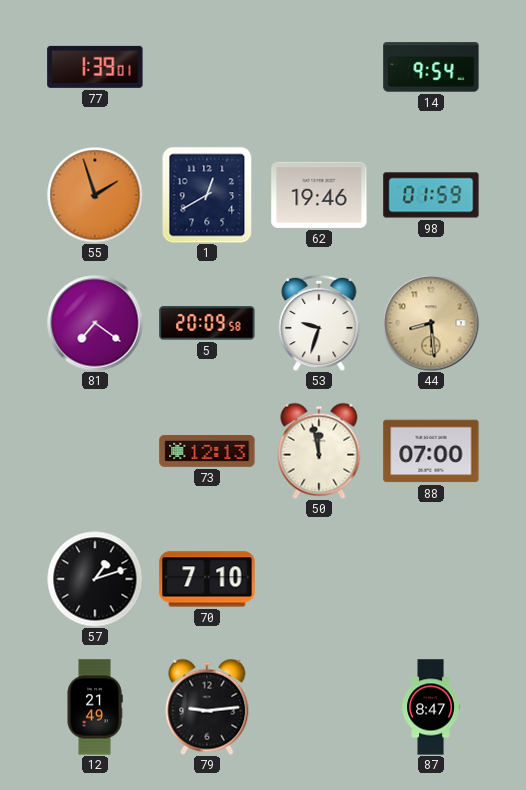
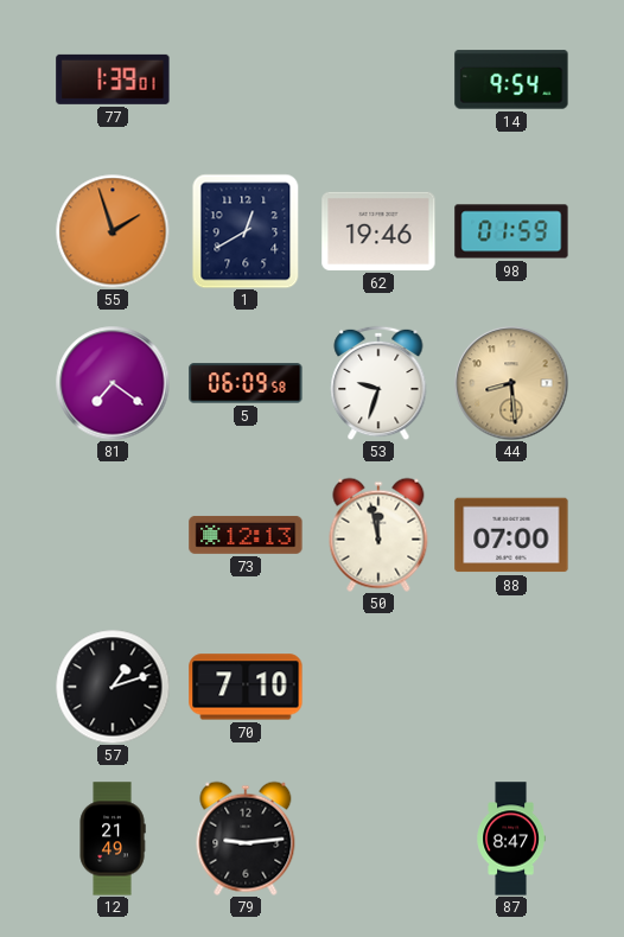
5: 20:09 -> 06:09 (246, 383)
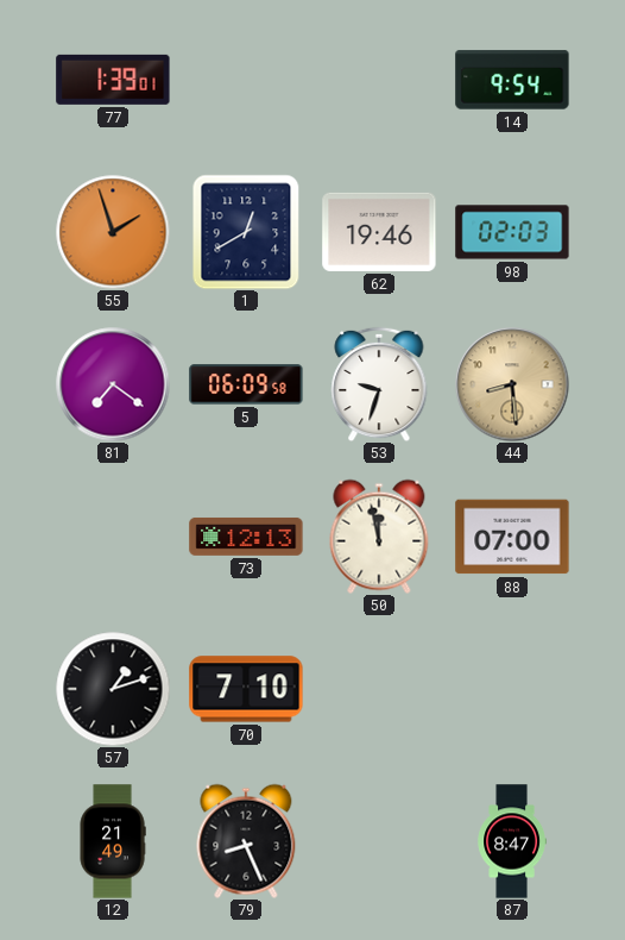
98: 01:59 -> 02:03 (512, 232)
79: 9:14 -> 8:26 (246, 841)
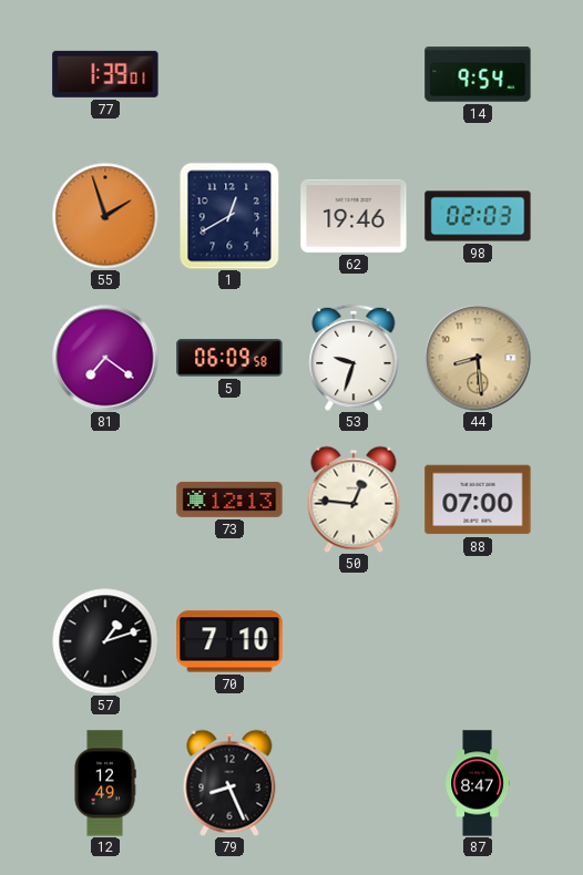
50: 11:58 -> 12:46 (354, 500)
12: 21:49 -> 12:49 (105, 783)
